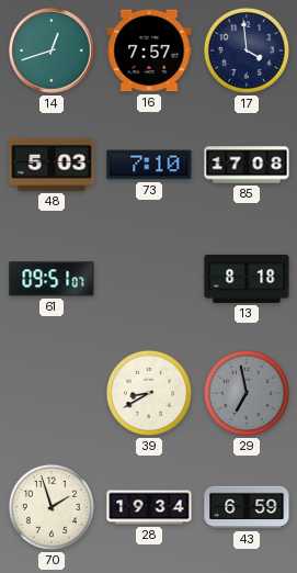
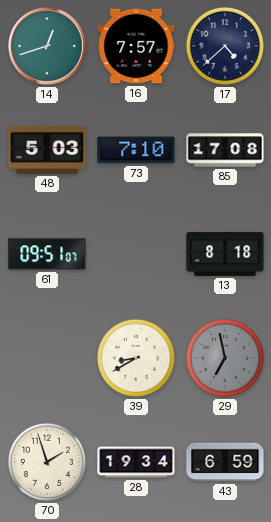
17: 3:59 -> 4:38 (225, 46)
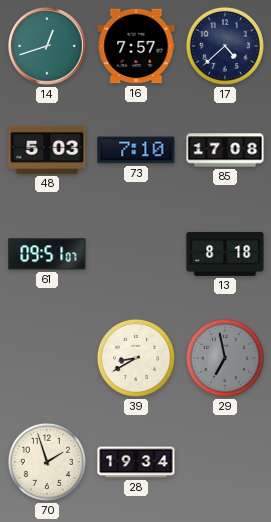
43: 6:59 -> none (225, 462)
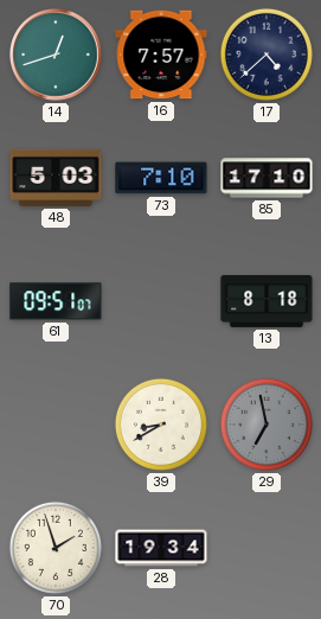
85: 17:08 -> 17:10 (267, 178)
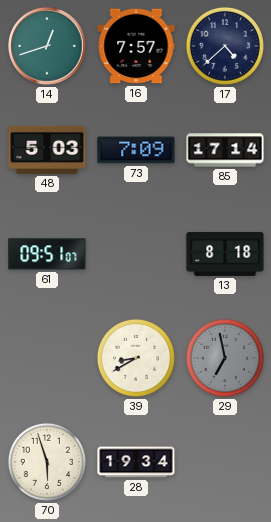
73: 7:10 -> 7:09 (136, 150)
85: 17:10 -> 17:14 (225, 150)
70: 1:57 -> 5:57 (47, 462)
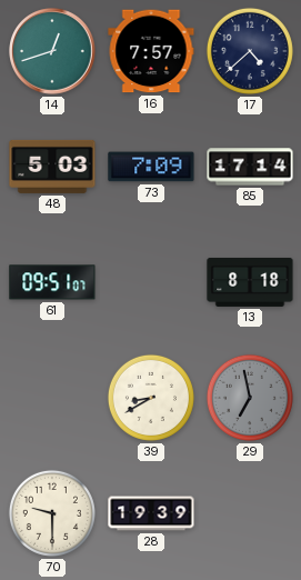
70: 5:57 -> 9:30 (52, 513)
28: 19:34 -> 19:39 (151, 513)
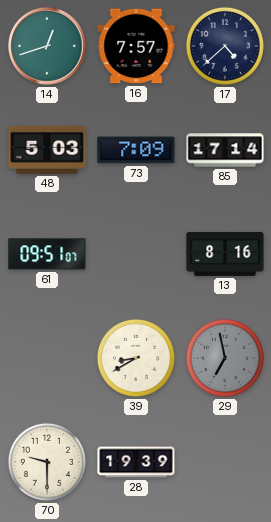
13: 8:18 -> 8:16 (225, 254)
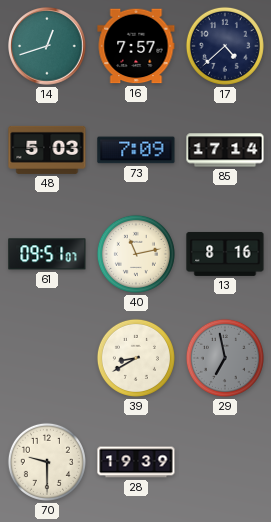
40: none -> 11:13 (136, 254)
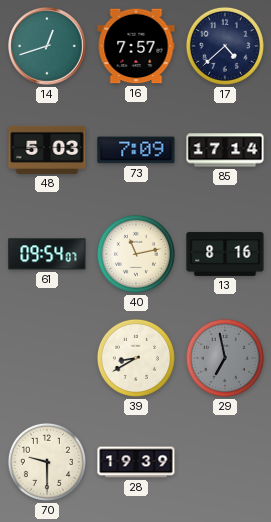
61: 09:51 -> 09:54 (47, 254)
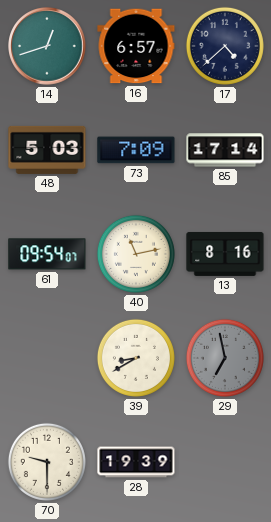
16: 7:57 -> 6:57 (136, 46)
